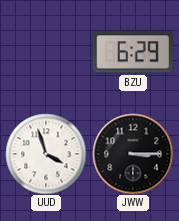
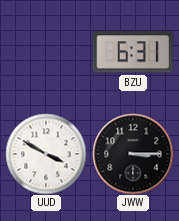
BZU: 6:29 -> 6:31 (133, 52)
UUD: 3:57 -> 3:50 (46, 154)
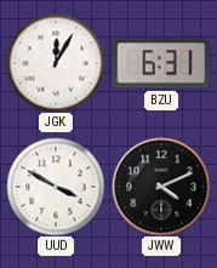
JGK: none -> 12:05 (56, 63)
JWW: 3:15 -> 4:11 (161, 187)
